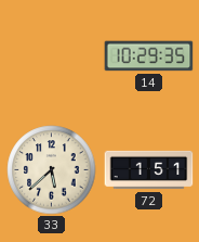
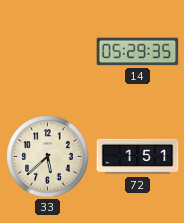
14: 10:29 -> 05:29 (138, 52)
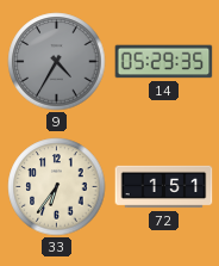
9: none -> 4:35 (57, 62)
33: 5:38 -> 6:36 (57, 187)
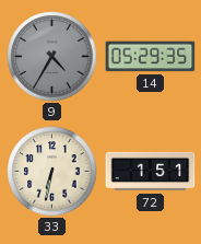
33: 6:36 -> 6:32 (52, 172)
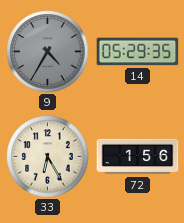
33: 6:32 -> 6:25 (48, 157)
72: 1:51 -> 1:56 (138, 157)
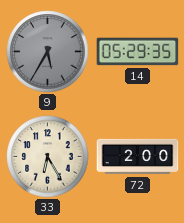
9: 4:35 -> 5:35 (48, 52)
72: 1:56 -> 2:00 (138, 157)
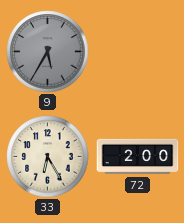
14: 05:29 -> none (138, 52)
